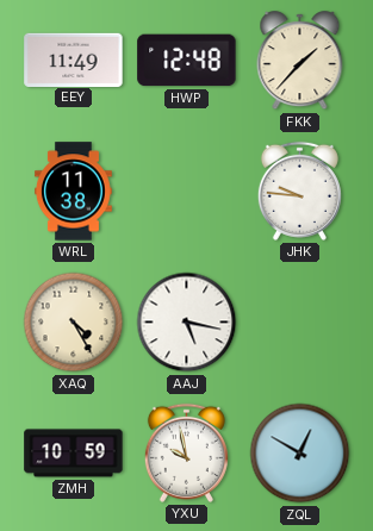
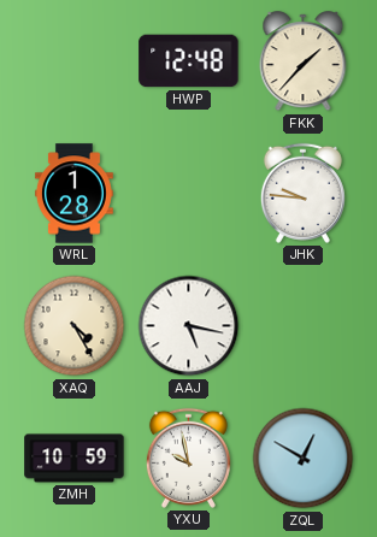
EEY: 11:49 -> none (74, 60)
WRL: 11:38 -> 1:28 (73, 194)
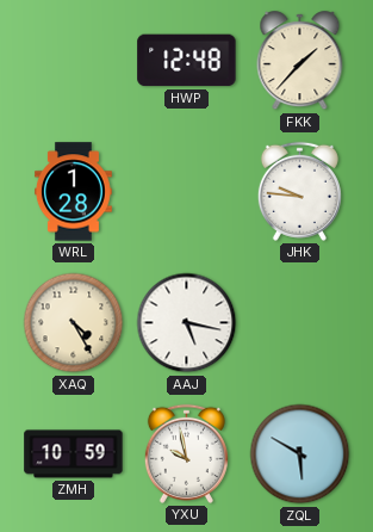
ZQL: 12:50 -> 5:50 (300, 454)
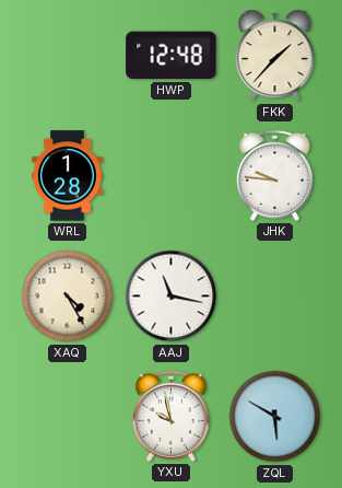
AAJ: 5:17 -> 11:17 (172, 297)
ZMH: 10:59 -> none (74, 454)
